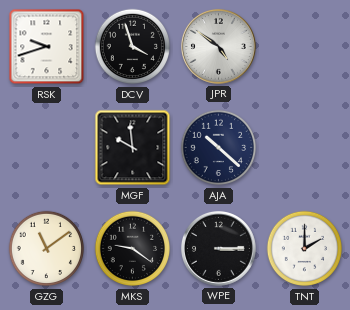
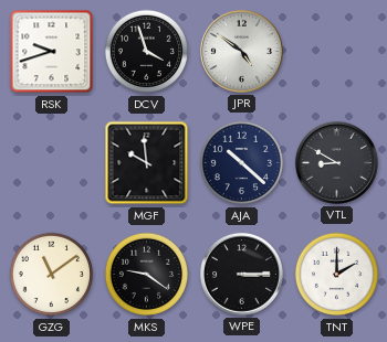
VTL: none -> 8:50 (336, 162)
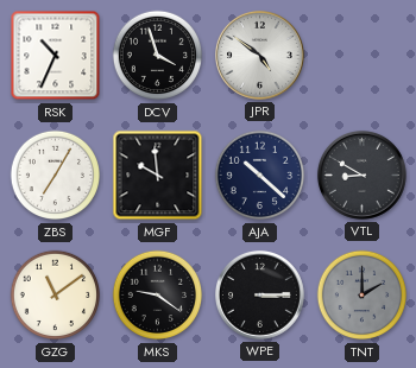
RSK: 9:42 -> 10:34 (56, 56)
ZBS: none -> 7:05 (56, 176)
TNT dial: white -> grey (363, 296)
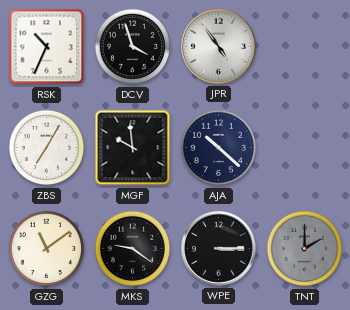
JPR: 4:51 -> 4:54 (218, 46)
VTL: 8:50 -> none (361, 175)
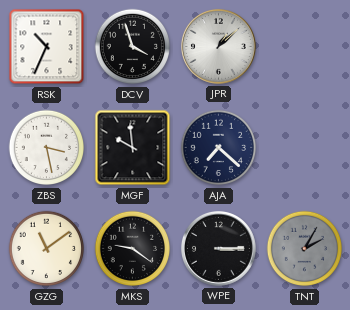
JPR: 4:54 -> 1:08 (218, 46)
ZBS: 7:05 -> 3:28 (47, 148)
AJA: 10:22 -> 7:22 (219, 148)
TNT: 2:00 -> 2:05 (305, 249)
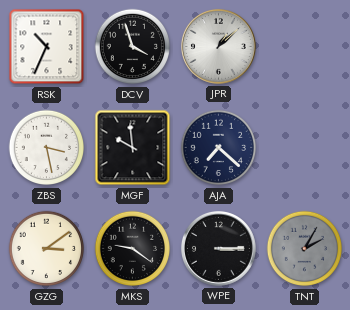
GZG: 11:09 -> 3:09 (47, 249)
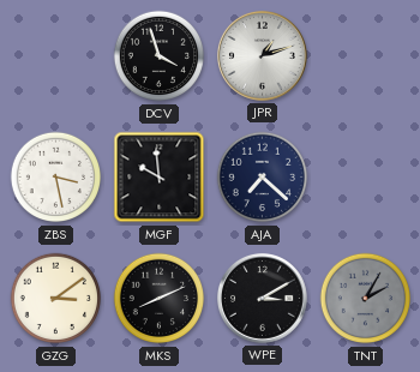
RSK: 10:34 -> none (47, 47)
JPR: 1:08 -> 1:12 (262, 55)
MKS: 9:21 -> 8:11 (160, 299)
WPE: 3:15 -> 3:10 (262, 298)
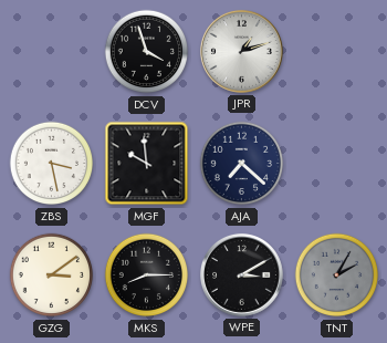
MKS: 8:11 -> 8:15 (147, 276)
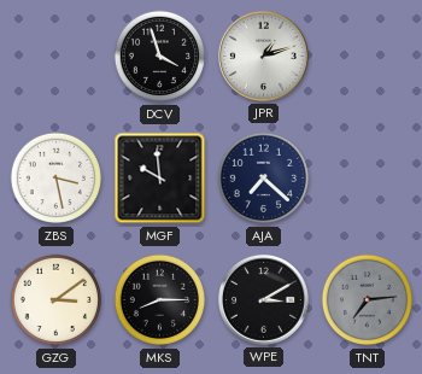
TNT: 2:05 -> 7:14 (368, 300)
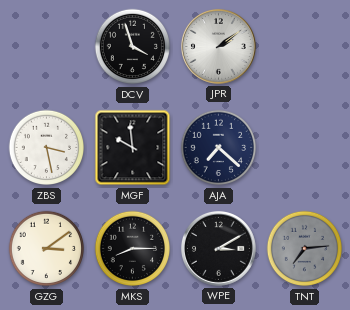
JPR: 1:12 -> 2:09 (218, 46)
